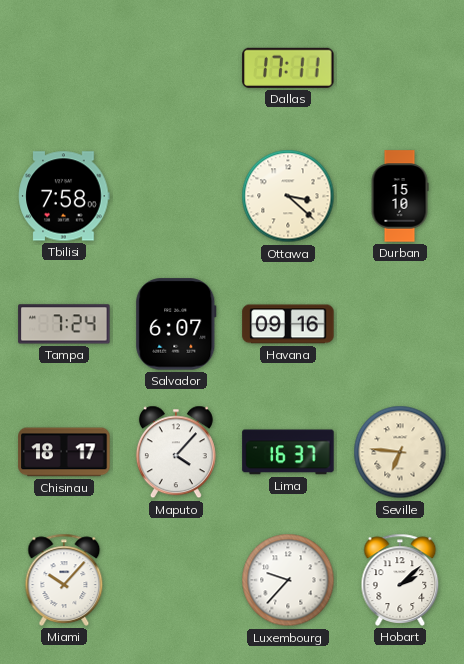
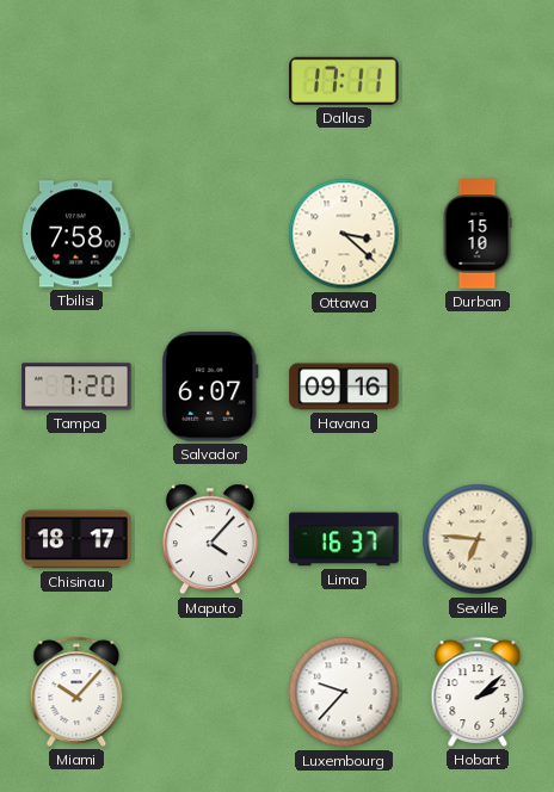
Tampa: 7:24 -> 7:20 (76, 386)
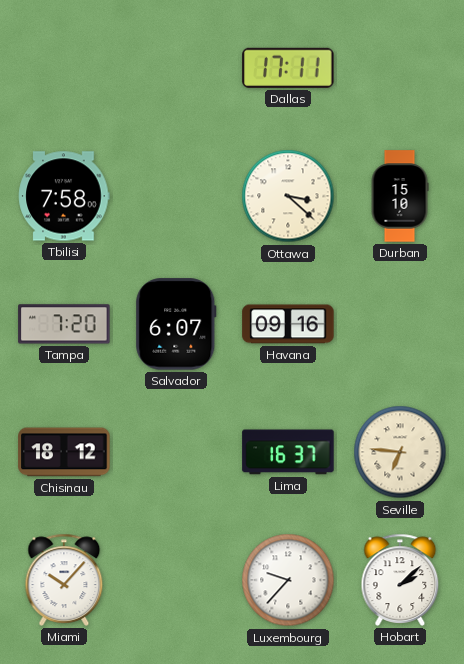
Chisinau: 18:17 -> 18:12 (64, 452)
Maputo: 4:07 -> none (210, 539)
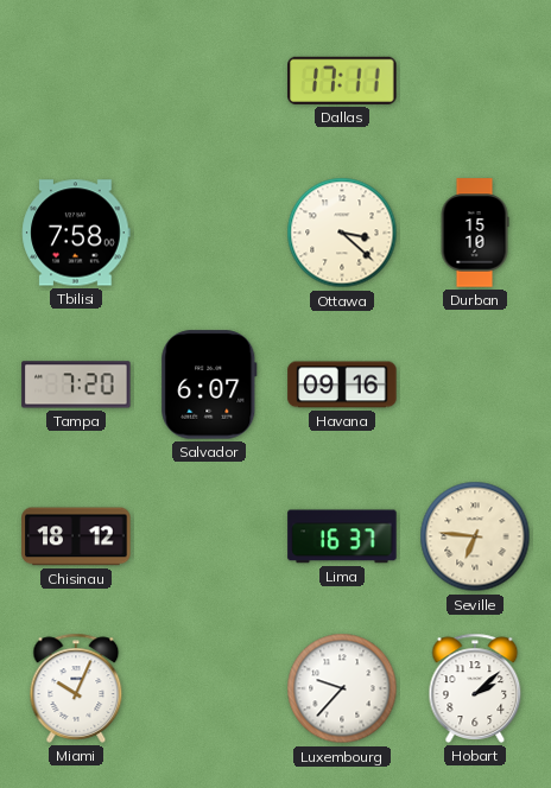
Miami: 10:07 -> 10:04 (76, 688)
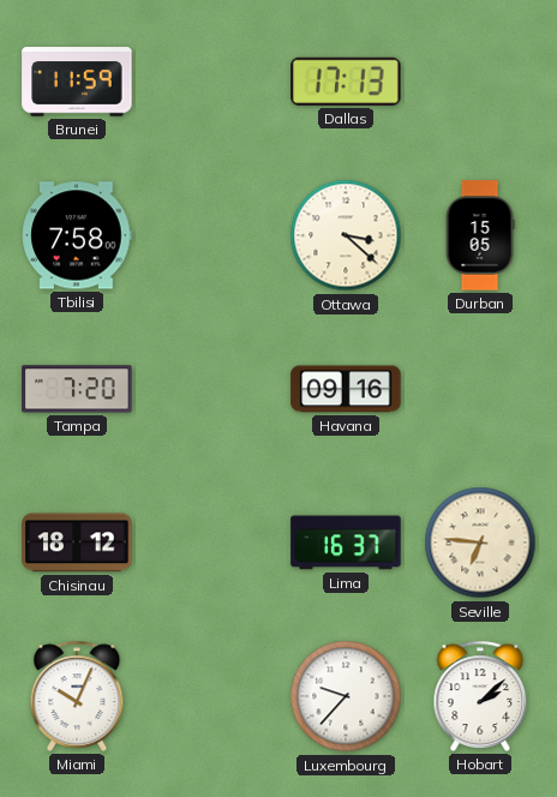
Brunei: none -> 11:59 (77, 82)
Dallas: 17:11 -> 17:13 (346, 82)
Durban: 15:10 -> 15:05 (480, 235)
Salvador: 6:07 -> none (209, 385)
